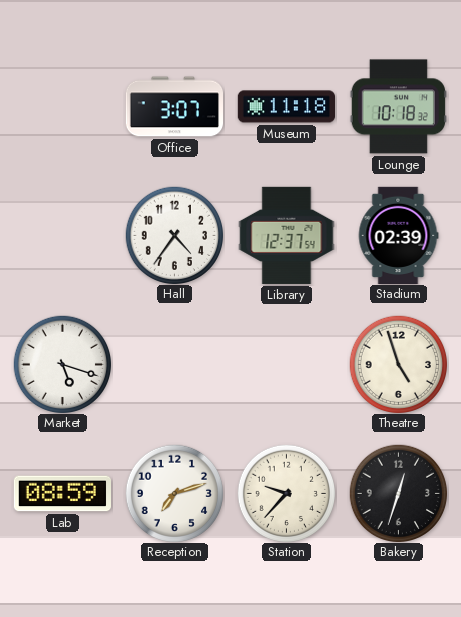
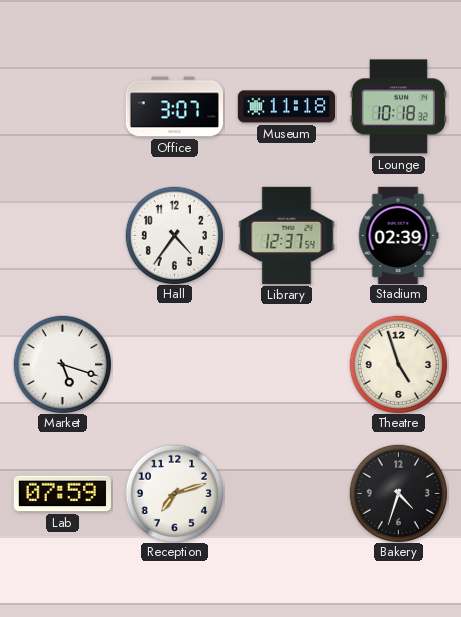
Lab: 08:59 -> 07:59 (62, 494)
Station: 9:37 -> none (286, 493)
Bakery: 12:33 -> 4:33 (398, 493)
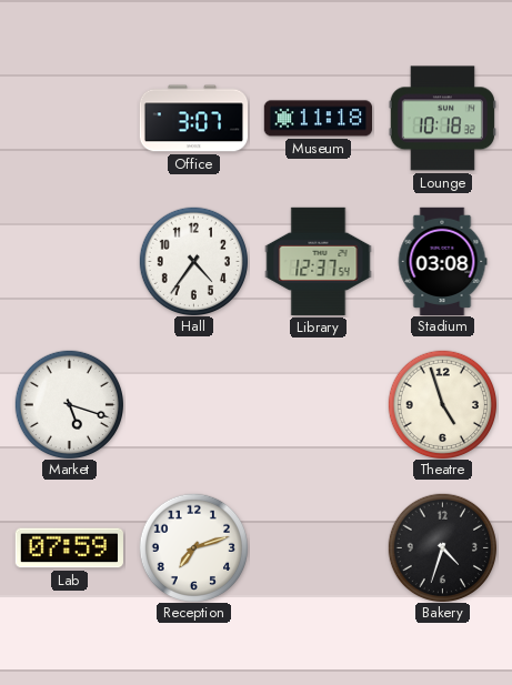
Stadium: 02:39 -> 03:08 (442, 261)
